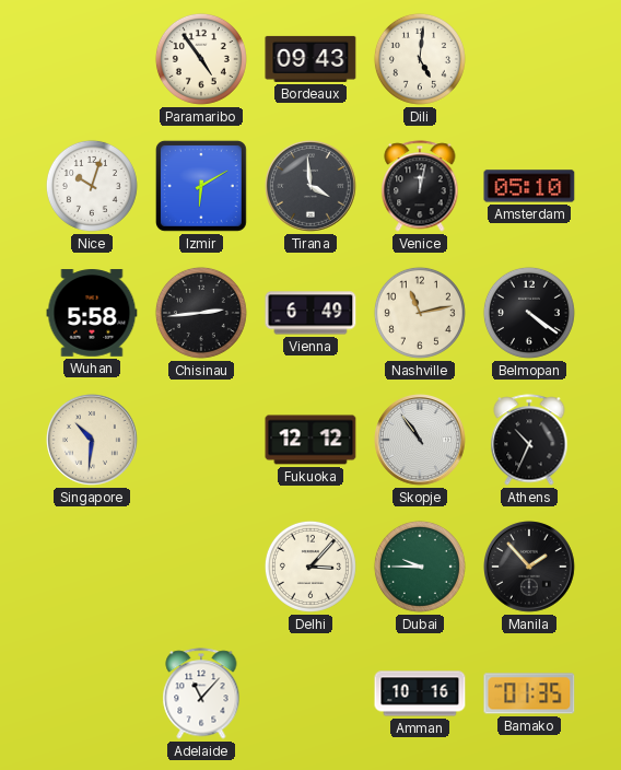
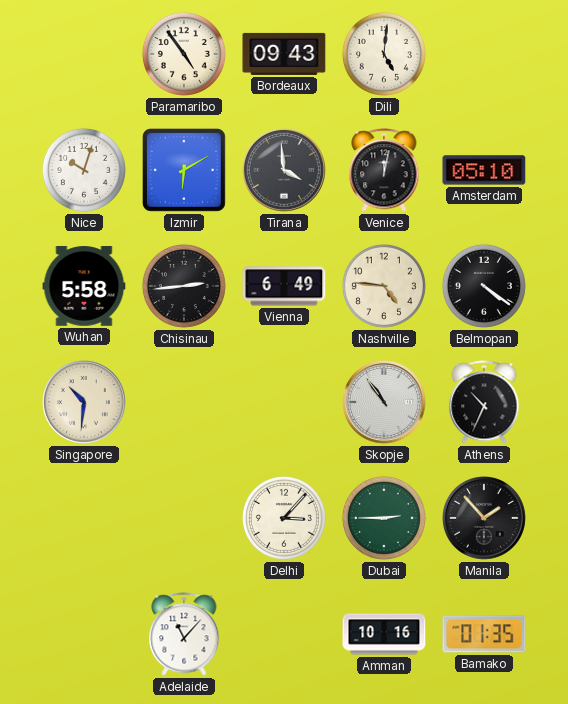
Nashville: 11:13 -> 4:46 (384, 286)
Fukuoka: 12:12 -> none (310, 440)
Dubai: 9:45 -> 2:45 (384, 518)
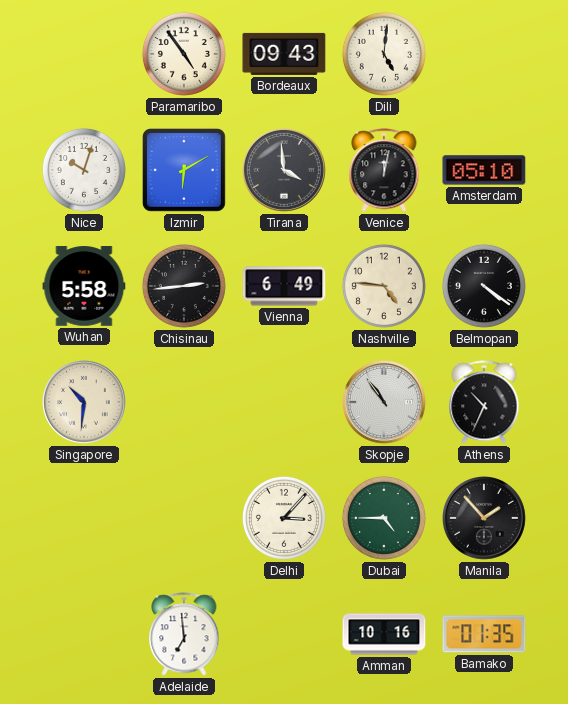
Dubai: 2:45 -> 4:45 (384, 518)
Adelaide: 11:07 -> 6:59 (184, 634)
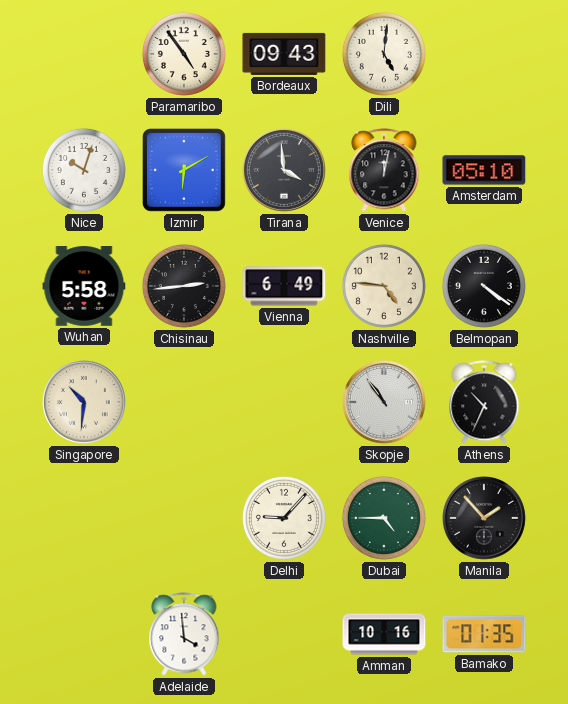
Delhi: 3:07 -> 9:07 (284, 518)
Adelaide: 6:59 -> 3:59 (184, 634)
